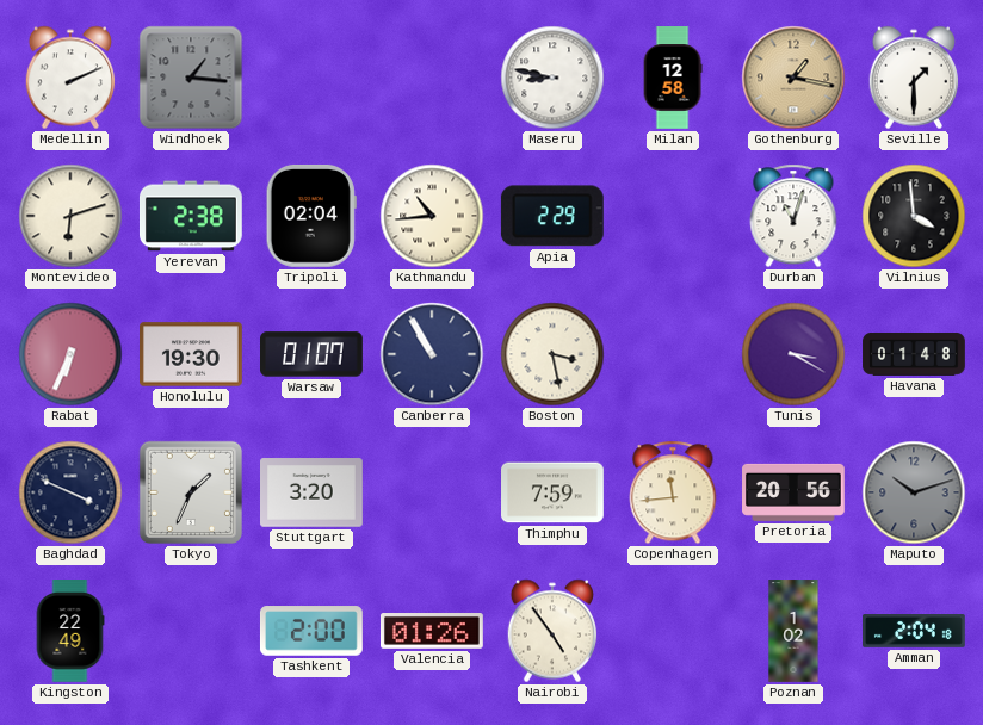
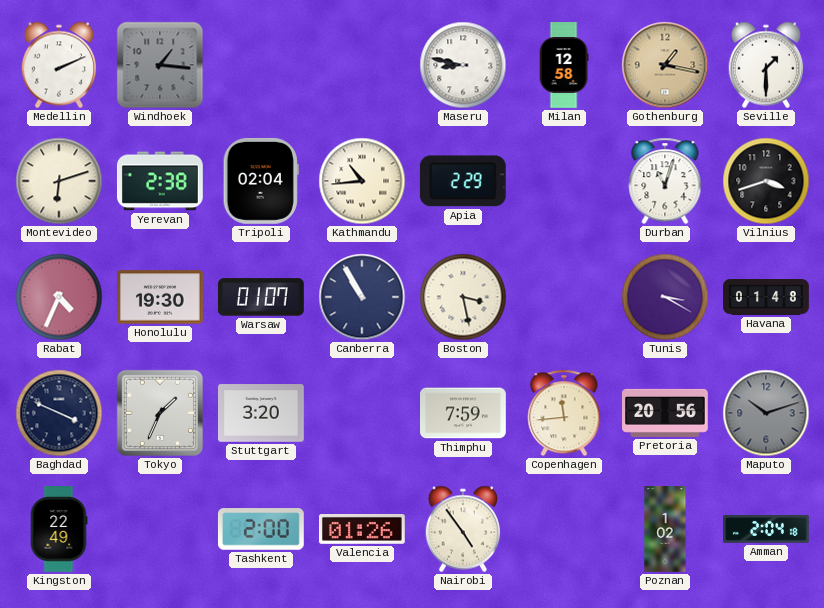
Vilnius: 3:59 -> 3:42 (766, 181)
Rabat: 6:34 -> 4:34 (59, 297)
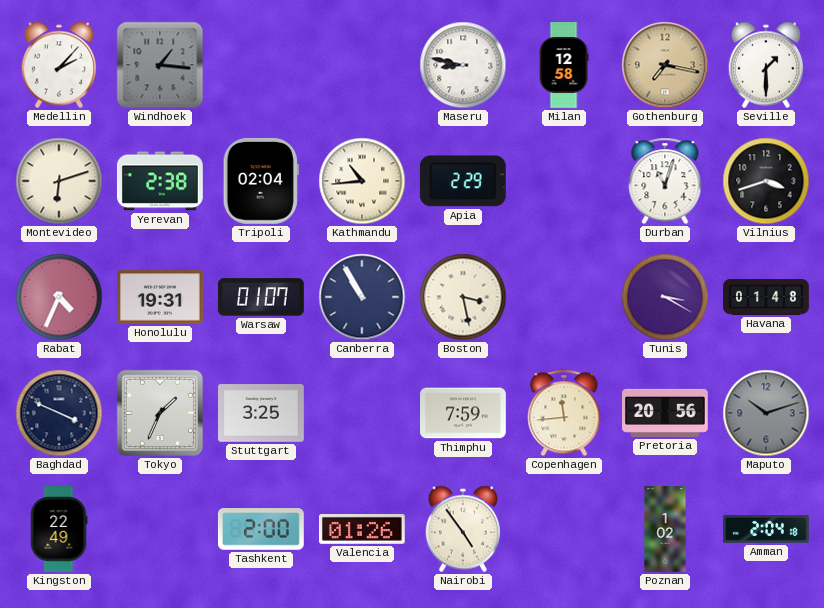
Medellin: 2:11 -> 2:07 (59, 65)
Gothenburg: 1:17 -> 7:17 (665, 65)
Honolulu: 19:30 -> 19:31 (161, 297)
Stuttgart: 3:20 -> 3:25 (262, 413)
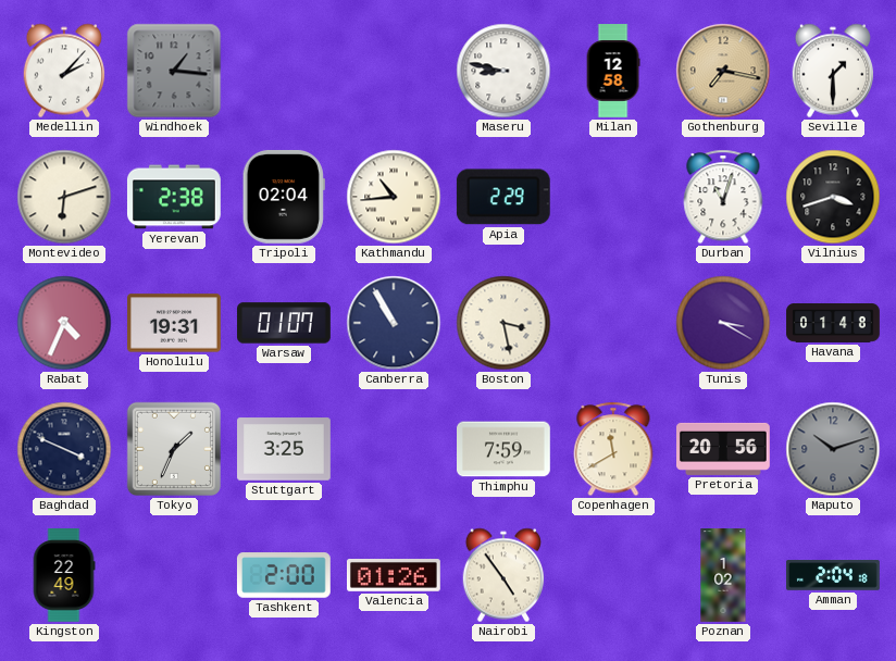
Copenhagen: 11:44 -> 11:40 (613, 449)
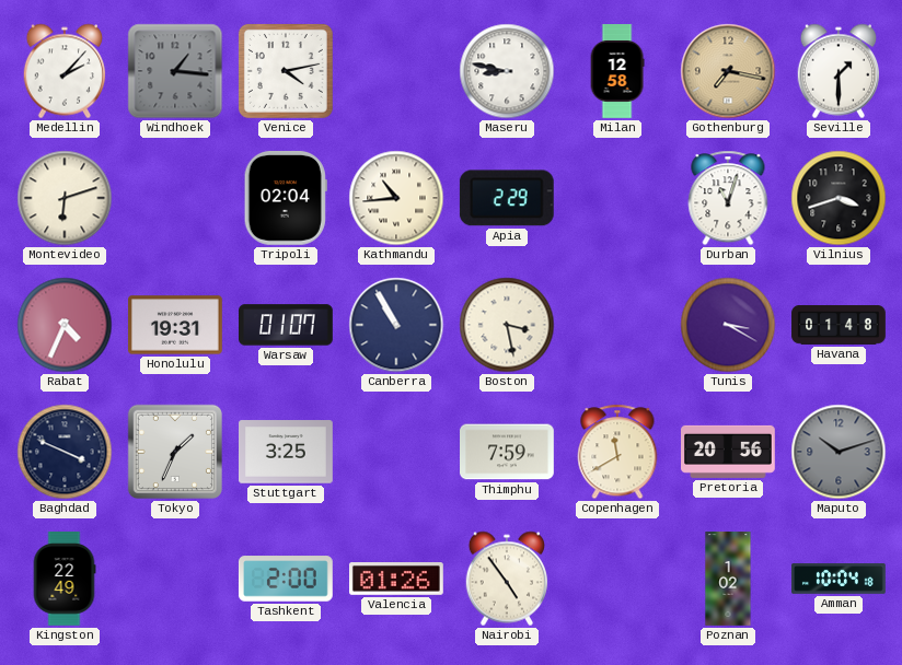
Venice: none -> 4:13 (286, 71)
Yerevan: 2:38 -> none (174, 197)
Amman: 2:04 -> 10:04 (840, 579)
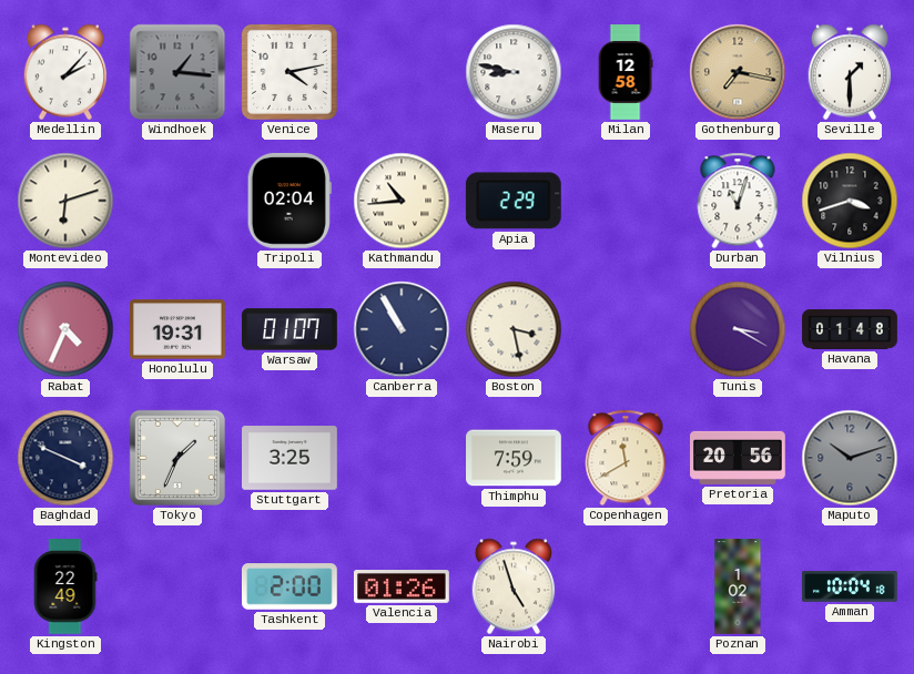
Nairobi: 4:54 -> 4:57 (514, 586)
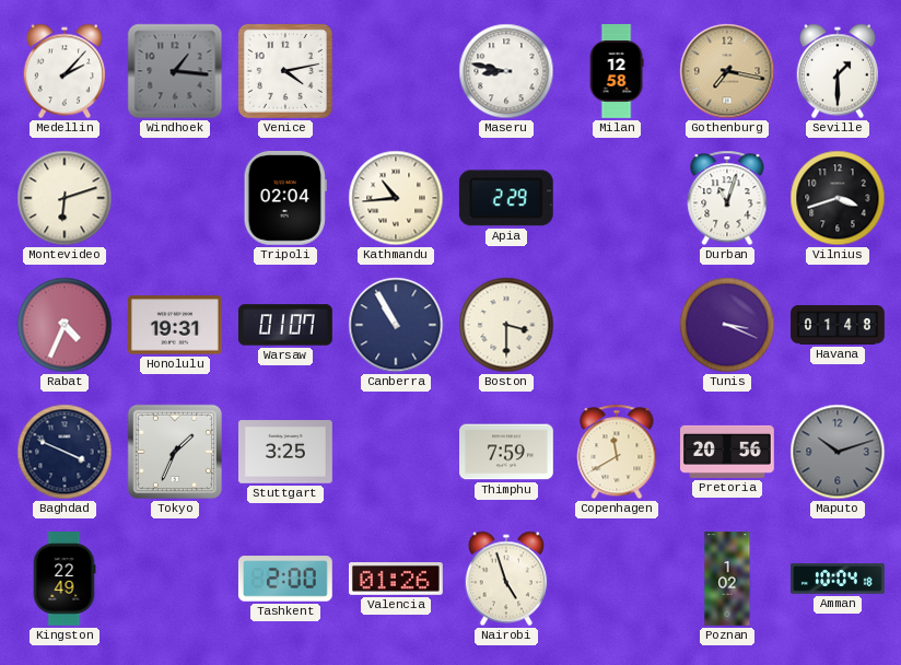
Boston: 3:28 -> 3:30 (506, 325)
Tunis: 3:20 -> 3:19 (727, 325)
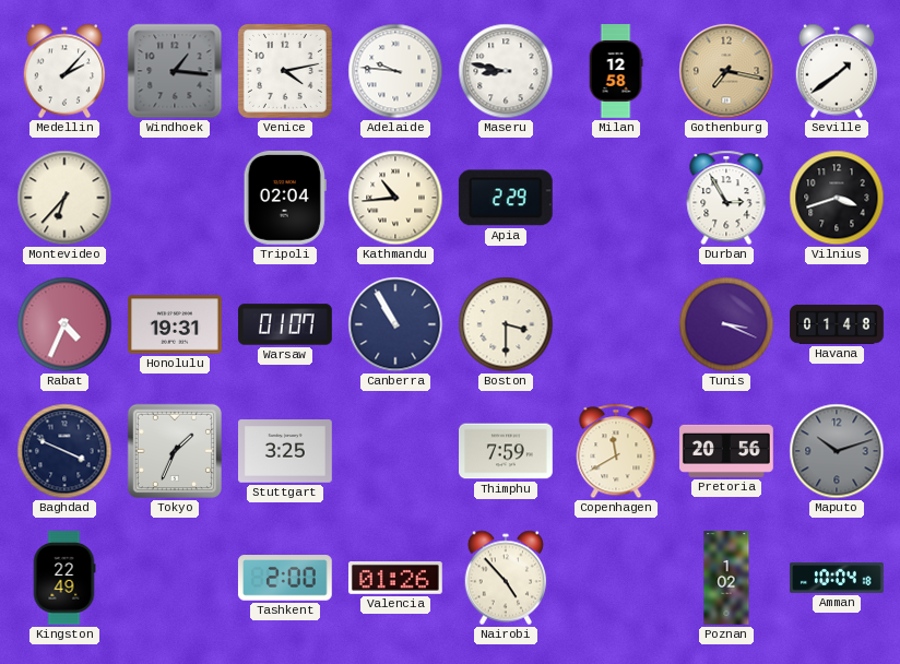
Adelaide: none -> 9:46 (395, 71)
Seville: 1:30 -> 1:39 (837, 71)
Montevideo: 6:12 -> 6:37 (64, 198)
Durban: 11:03 -> 2:55 (726, 198)
Nairobi: 4:57 -> 4:53 (506, 578)
